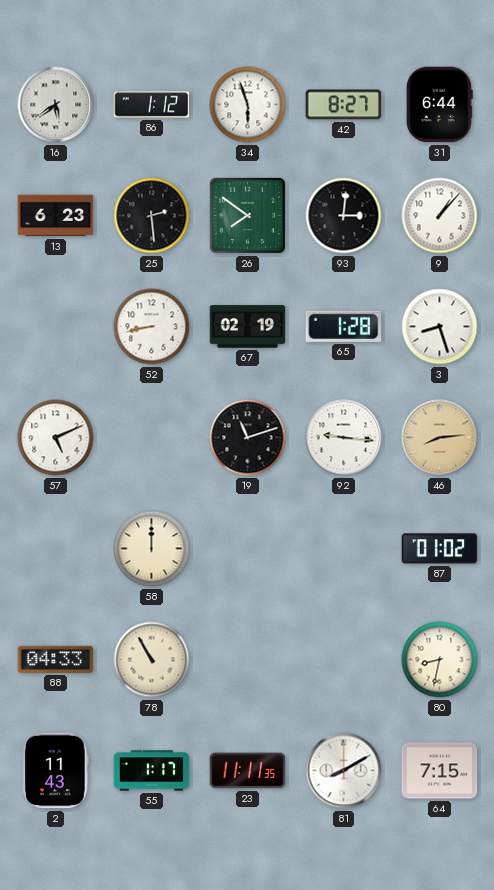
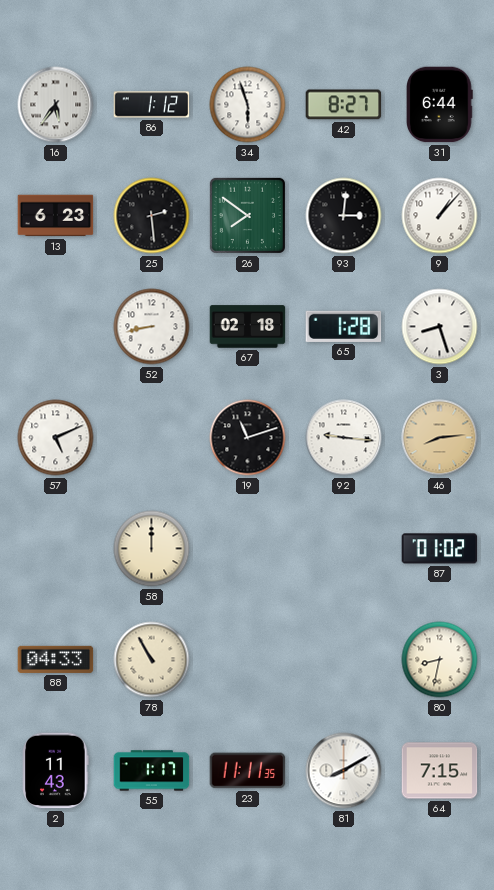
16: 5:39 -> 5:36 (56, 105)
67: 02:19 -> 02:18 (248, 327)
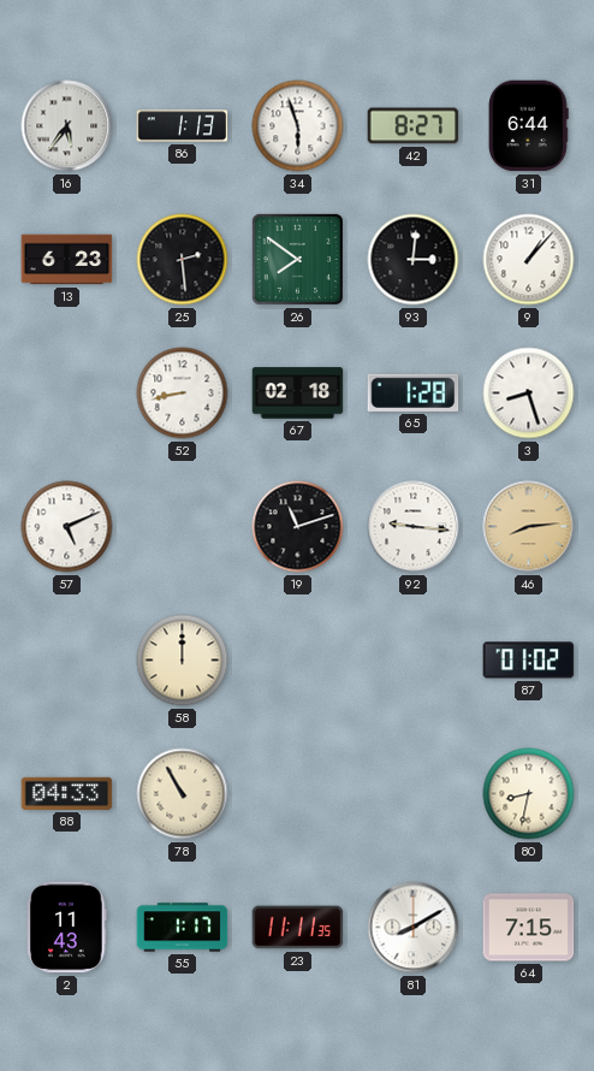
86: 1:12 -> 1:13 (183, 126)
